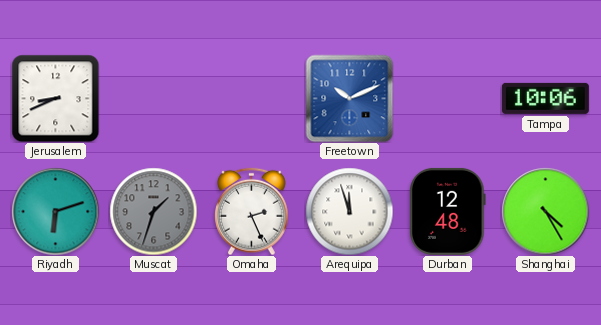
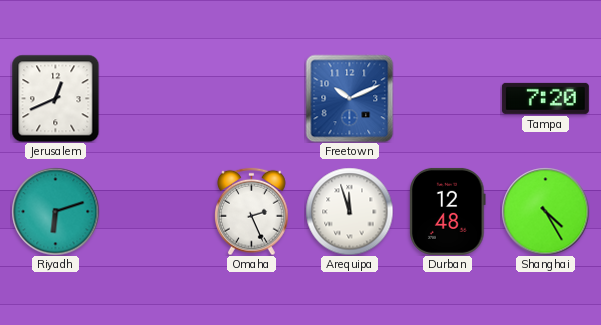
Jerusalem: 8:41 -> 12:41 (55, 98)
Tampa: 10:06 -> 7:20 (545, 98)
Muscat: 1:33 -> none (153, 211)
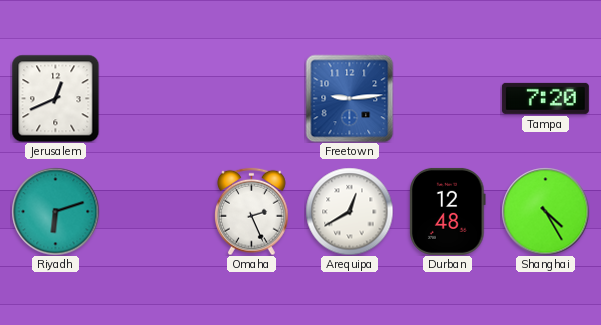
Freetown: 10:11 -> 9:14 (349, 98)
Arequipa: 11:57 -> 12:40 (349, 211)
